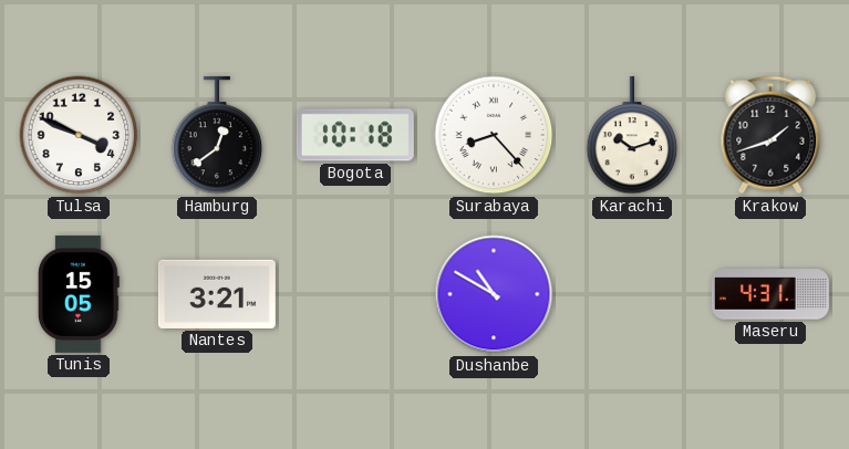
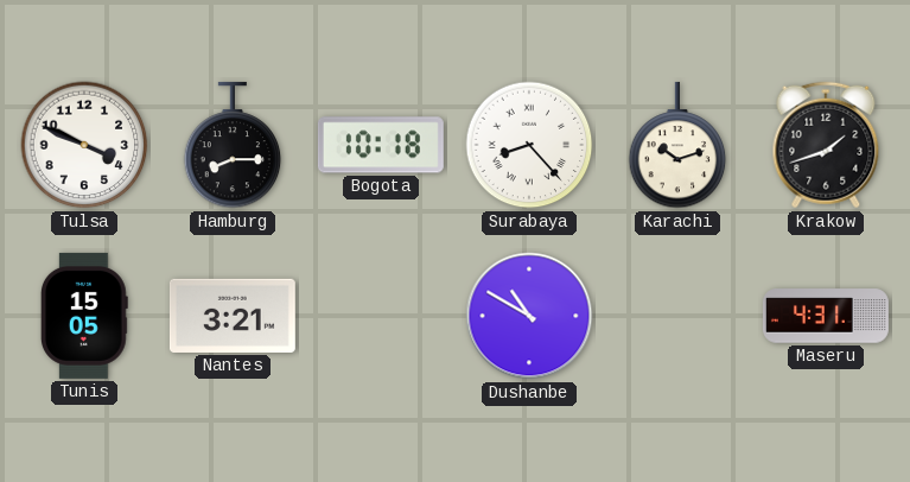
Hamburg: 12:39 -> 8:15 (233, 145)
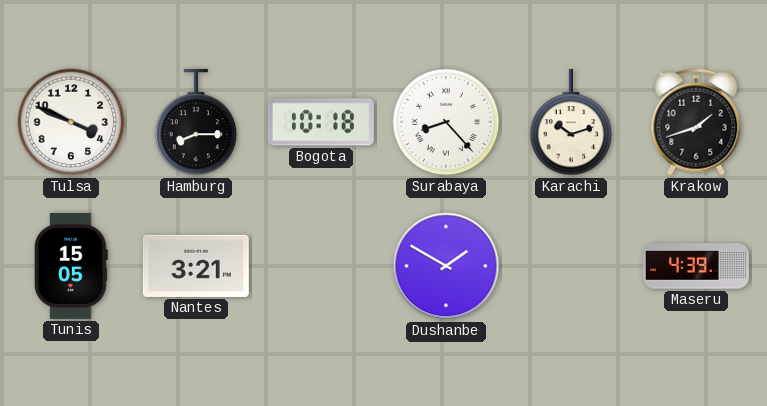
Dushanbe: 10:50 -> 1:50 (446, 266)
Maseru: 4:31 -> 4:39 (696, 266)
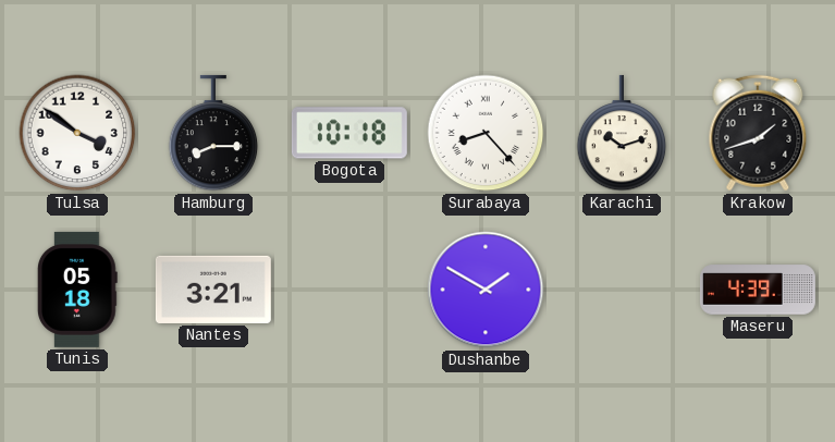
Tulsa: 3:49 -> 3:51 (77, 133)
Tunis: 15:05 -> 05:18 (77, 290)
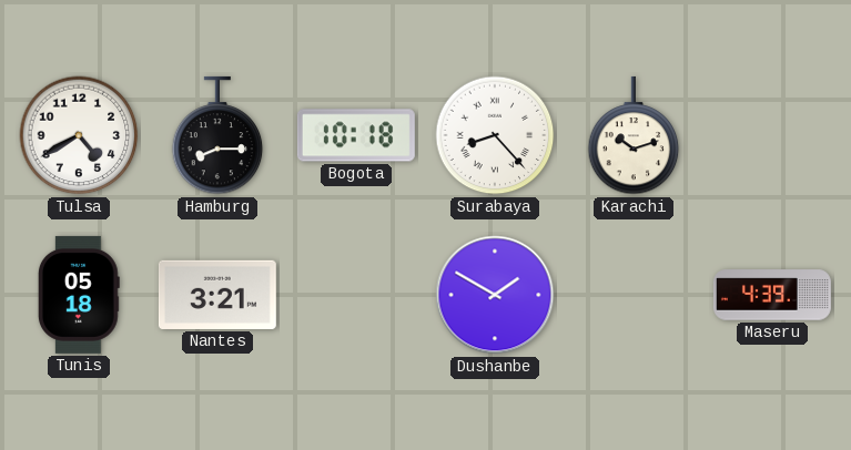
Tulsa: 3:51 -> 4:40 (79, 135)
Krakow: 1:42 -> none (758, 133)
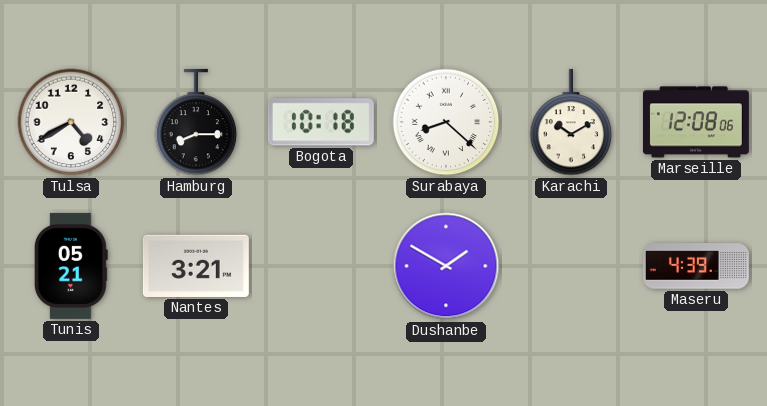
Surabaya: 8:23 -> 8:22 (446, 122)
Karachi: 10:12 -> 10:10 (571, 122)
Marseille: none -> 12:08 (696, 122)
Tunis: 05:18 -> 05:21 (71, 266)
